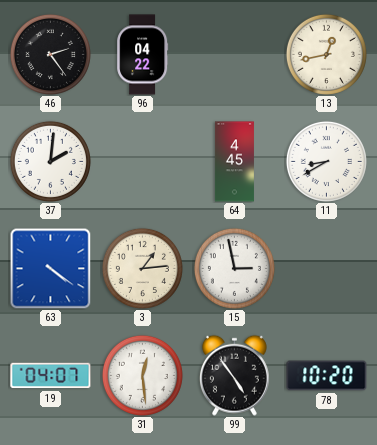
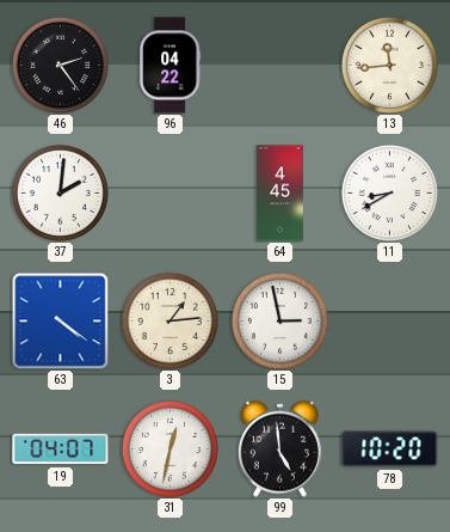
13: 12:43 -> 11:44 (389, 65)
31: 12:29 -> 12:32 (169, 448)
99: 4:54 -> 4:59 (279, 448)
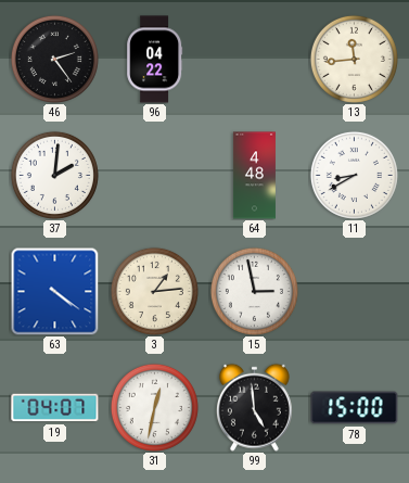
64: 4:45 -> 4:48 (254, 176)
78: 10:20 -> 15:00 (355, 408)
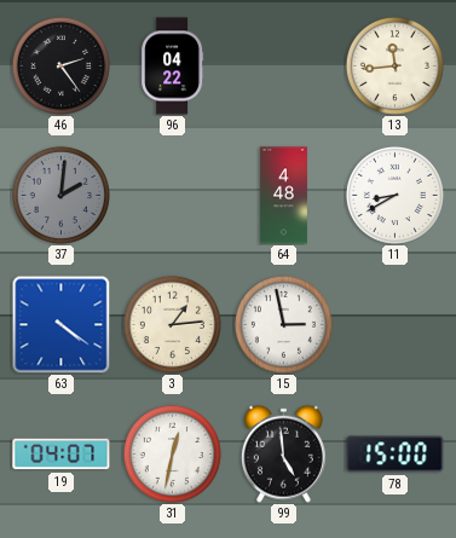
37 dial: white -> grey (60, 195)
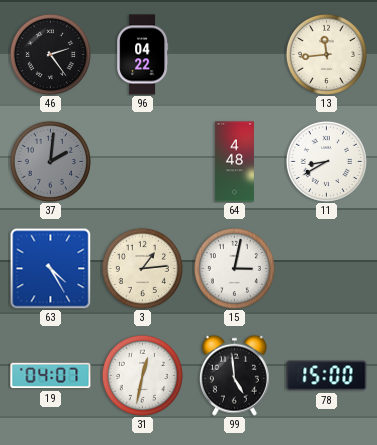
63: 4:21 -> 4:25 (50, 268)
15: 2:58 -> 3:02 (234, 268)
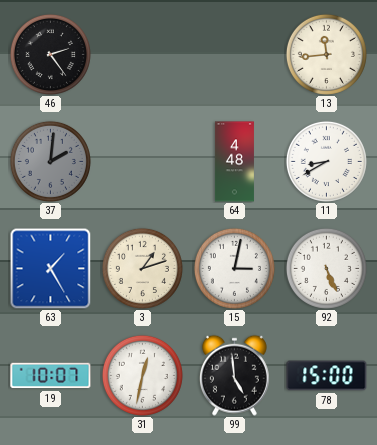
96: 04:22 -> none (143, 55)
63: 4:25 -> 1:25 (50, 268)
3: 1:14 -> 1:12 (142, 268)
92: none -> 5:26 (326, 268)
19: 04:07 -> 10:07 (51, 376)
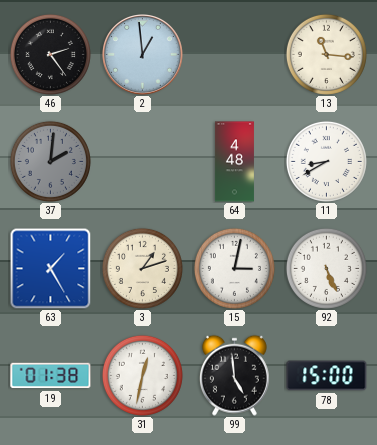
2: none -> 12:59 (143, 55)
13: 11:44 -> 11:16 (326, 54)
19: 10:07 -> 01:38 (51, 376)
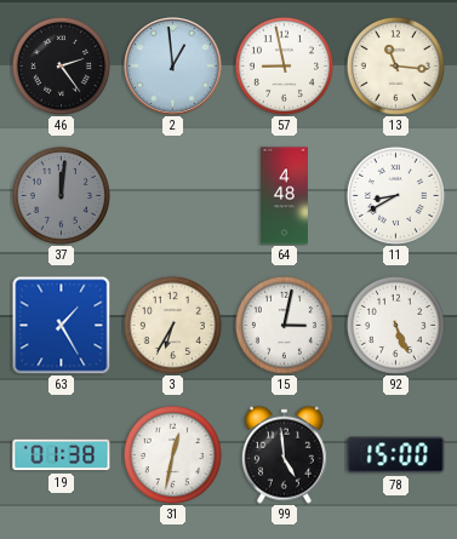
57: none -> 8:58 (284, 65)
37: 2:01 -> 12:01 (61, 195)
3: 1:12 -> 6:35 (172, 325)
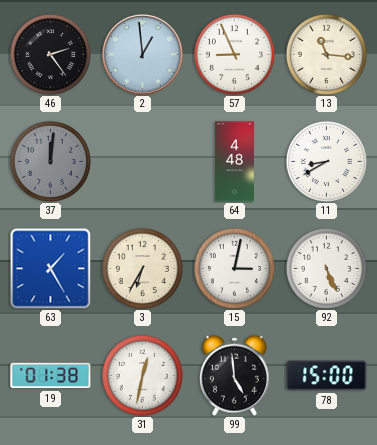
57: 8:58 -> 8:56 (234, 54)
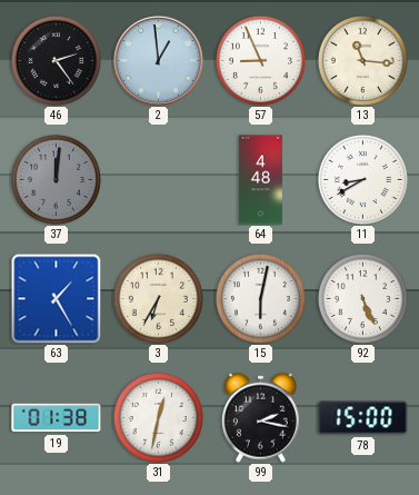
15: 3:02 -> 6:02 (260, 298)
99: 4:59 -> 2:17 (260, 417)
